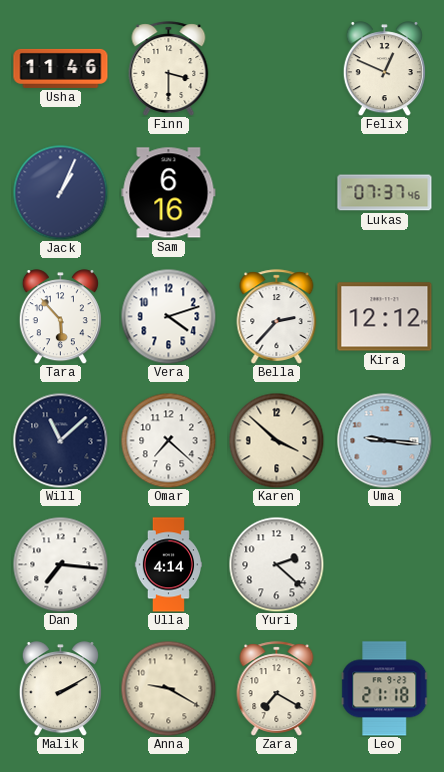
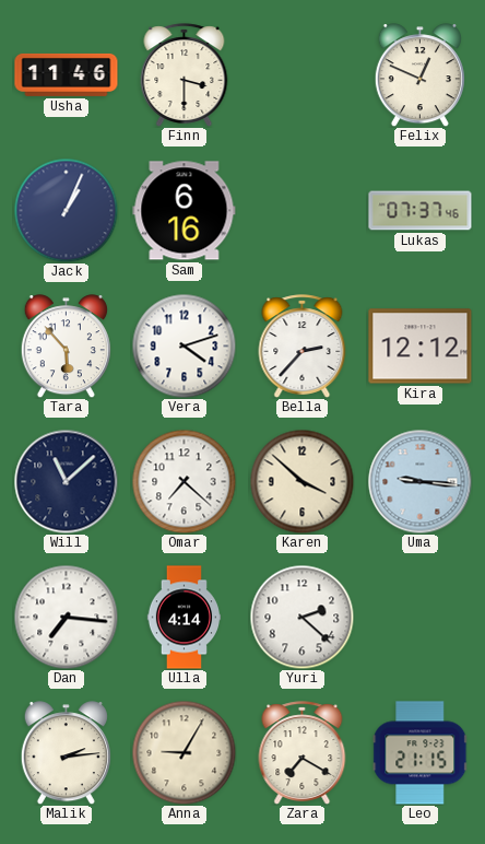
Malik: 2:10 -> 2:14 (66, 753)
Anna: 9:20 -> 9:05 (184, 752)
Leo: 21:18 -> 21:15 (421, 753)
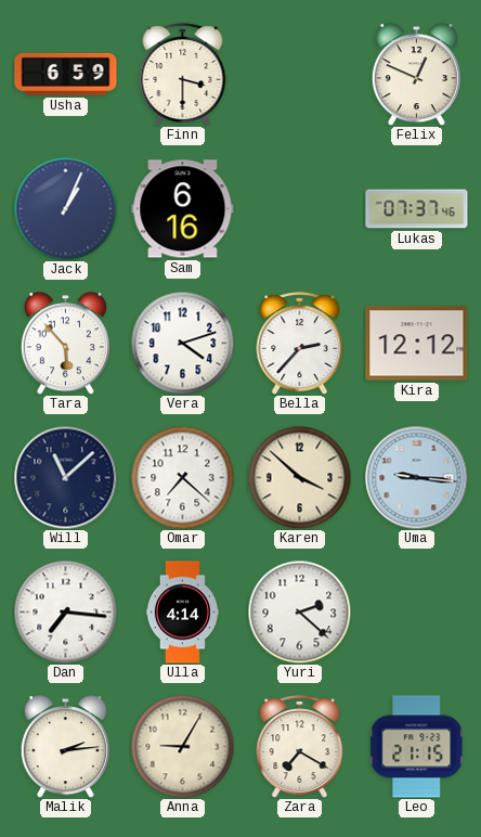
Usha: 11:46 -> 6:59 (66, 74)
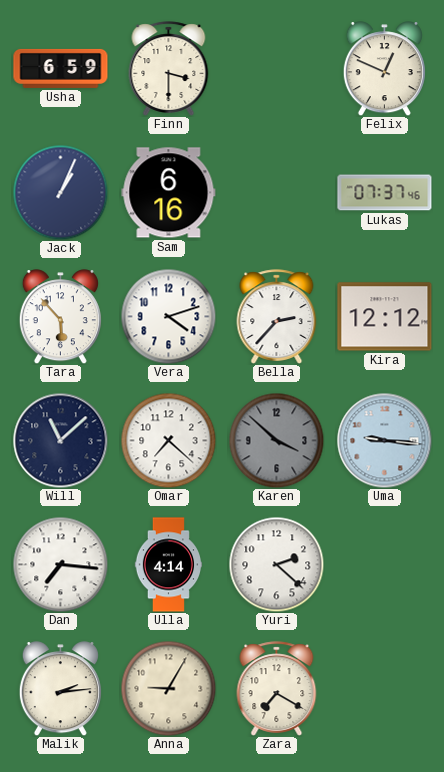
Karen dial: cream -> grey (276, 440)
Leo: 21:15 -> none (417, 747)
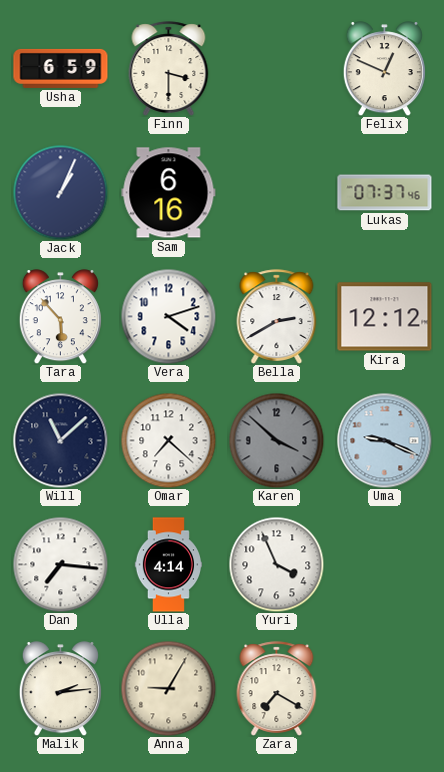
Bella: 2:37 -> 2:40 (277, 317)
Uma: 9:16 -> 9:19 (384, 440)
Yuri: 2:22 -> 3:56 (276, 564)
